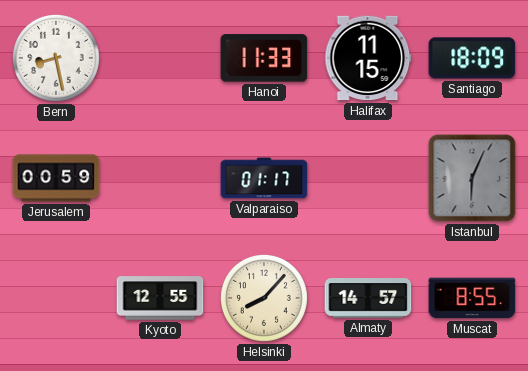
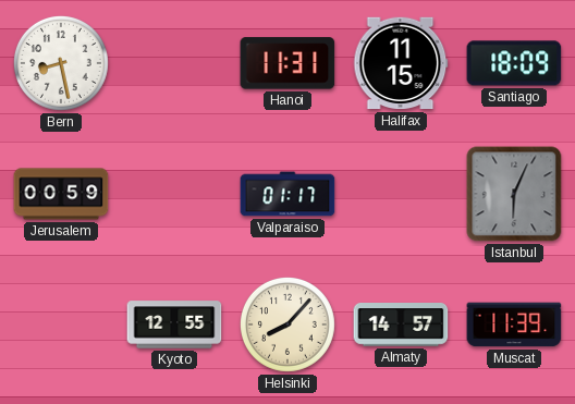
Hanoi: 11:33 -> 11:31 (287, 63)
Muscat: 8:55 -> 11:39 (514, 325)
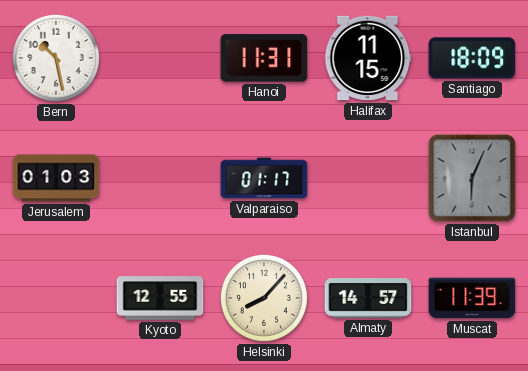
Bern: 8:28 -> 10:28 (56, 58)
Jerusalem: 00:59 -> 01:03 (56, 178)
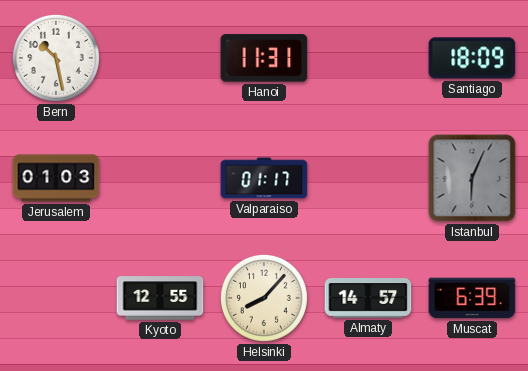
Halifax: 11:15 -> none (368, 58)
Muscat: 11:39 -> 6:39 (472, 298)
